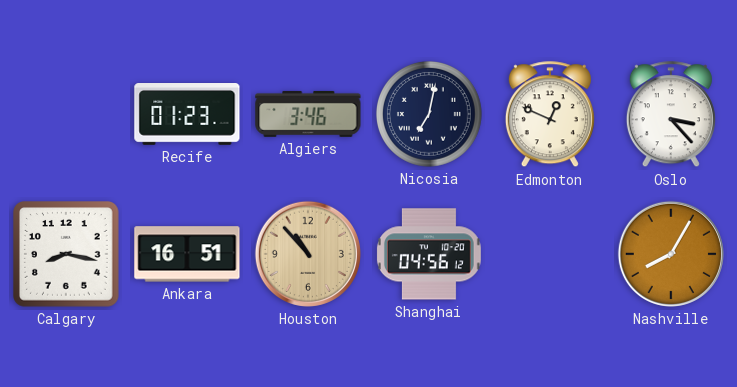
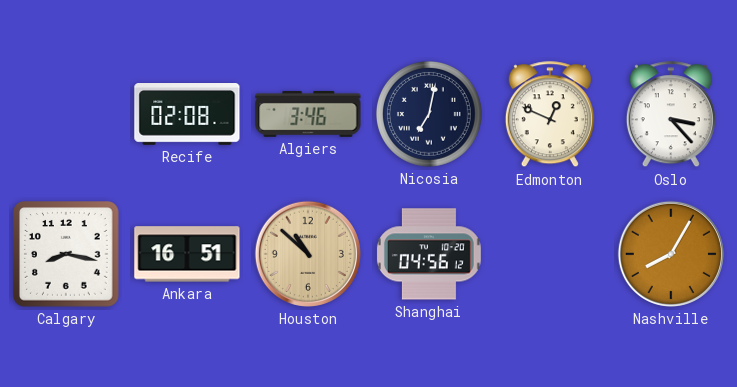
Recife: 01:23 -> 02:08 (187, 115)
Houston: 10:53 -> 10:52 (308, 254)
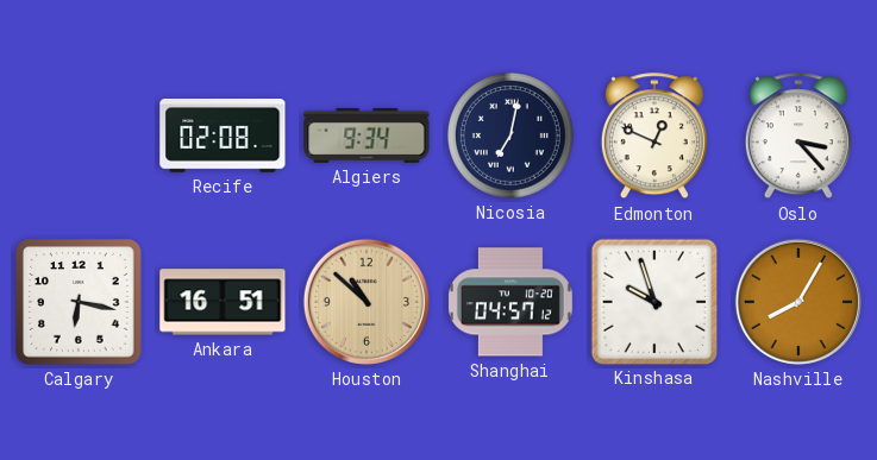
Algiers: 3:46 -> 9:34 (367, 136)
Calgary: 8:17 -> 6:17 (80, 303)
Shanghai: 04:56 -> 04:57 (510, 302)
Kinshasa: none -> 9:57 (653, 301)
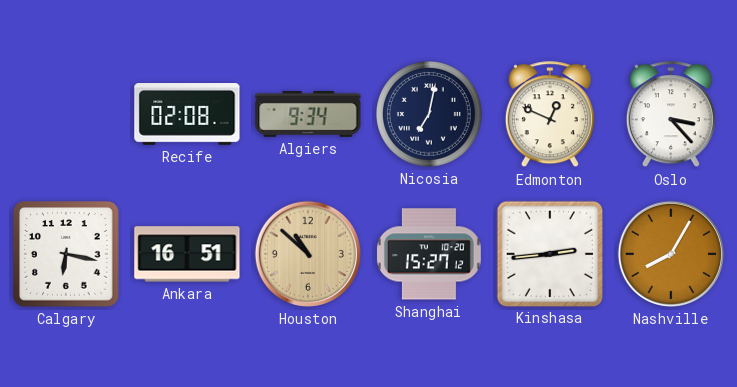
Shanghai: 04:57 -> 15:27 (429, 254)
Kinshasa: 9:57 -> 2:44 (549, 253)
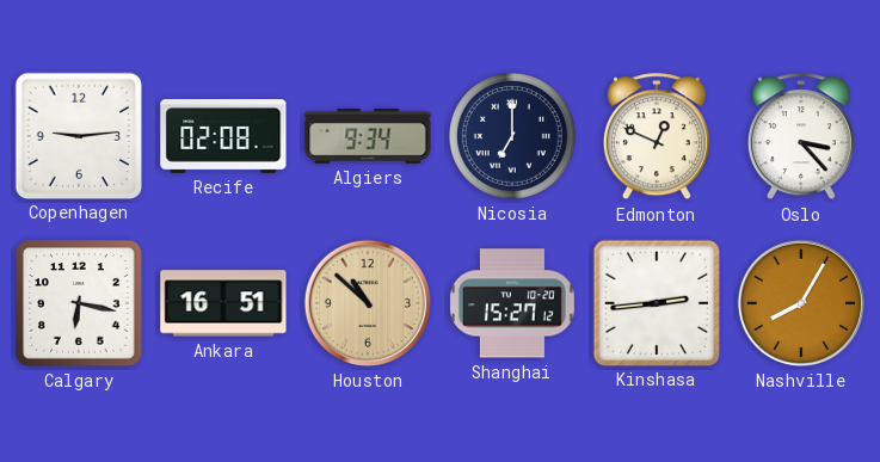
Copenhagen: none -> 9:14 (78, 135)
Nicosia: 7:02 -> 7:00 (512, 136)
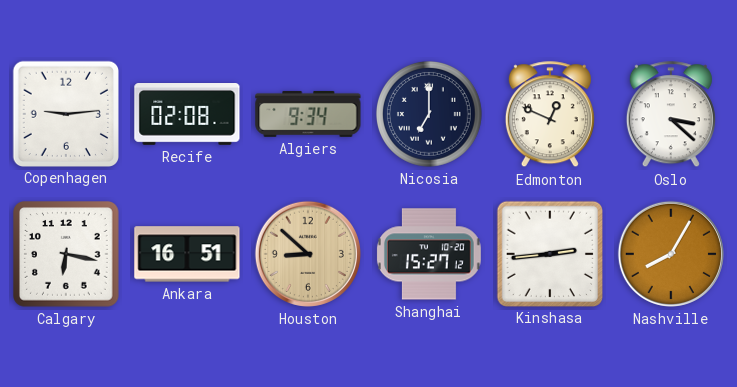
Oslo: 3:23 -> 3:22 (671, 115)
Houston: 10:52 -> 8:52 (308, 254)
